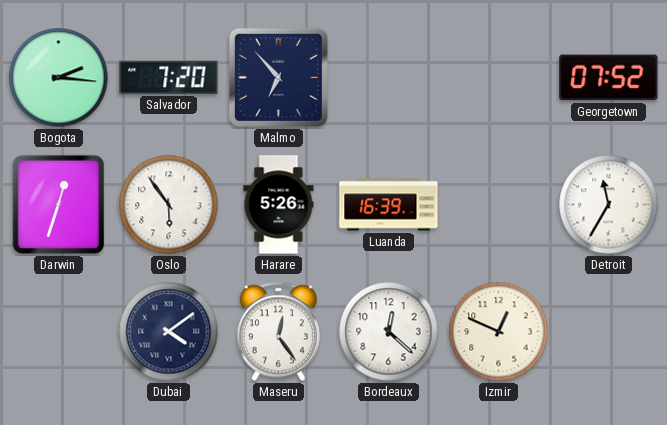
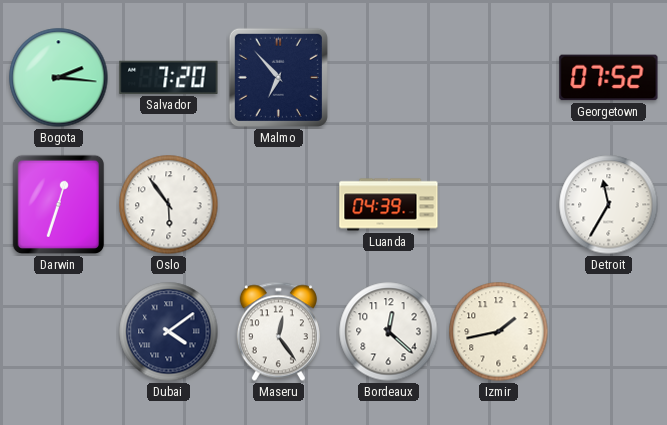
Harare: 5:26 -> none (279, 205)
Luanda: 16:39 -> 04:39 (389, 205)
Izmir: 12:49 -> 1:43 (499, 332)
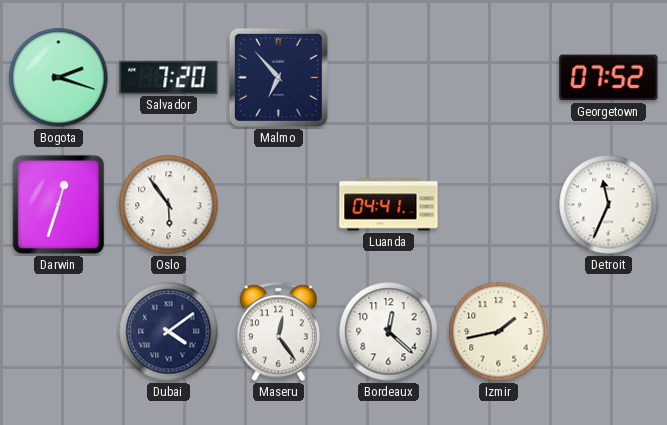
Bogota: 2:16 -> 2:18 (59, 78)
Luanda: 04:39 -> 04:41 (389, 205)
Detroit: 11:35 -> 11:34 (609, 205)
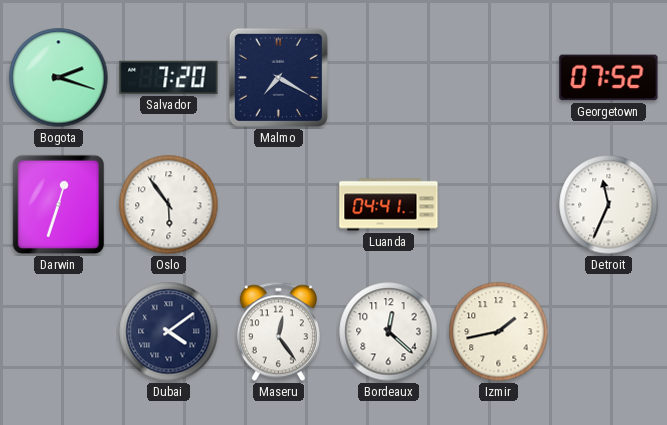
Malmo: 6:53 -> 7:20 (278, 77)
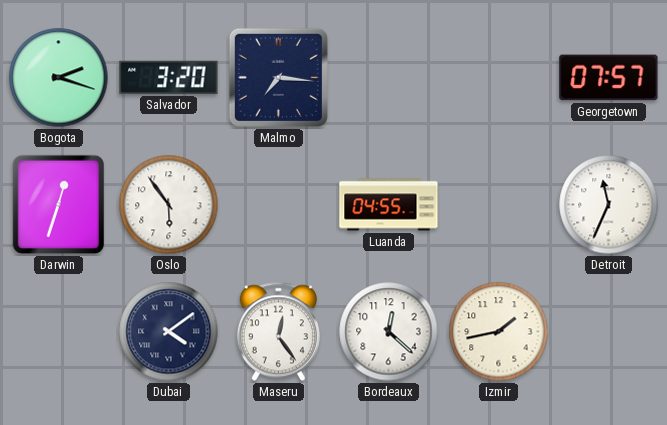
Salvador: 7:20 -> 3:20 (169, 77)
Malmo: 7:20 -> 7:16 (278, 77)
Georgetown: 07:52 -> 07:57 (609, 78)
Luanda: 04:41 -> 04:55 (389, 205)
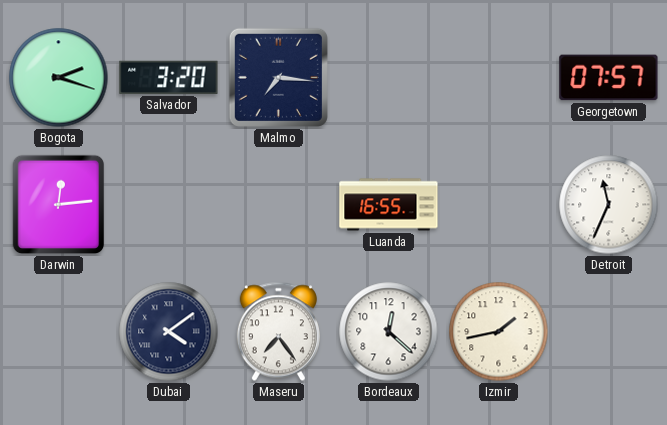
Darwin: 12:33 -> 12:14 (59, 205)
Oslo: 5:54 -> none (169, 205)
Luanda: 04:55 -> 16:55 (389, 205)
Maseru: 12:24 -> 7:24 (278, 332)
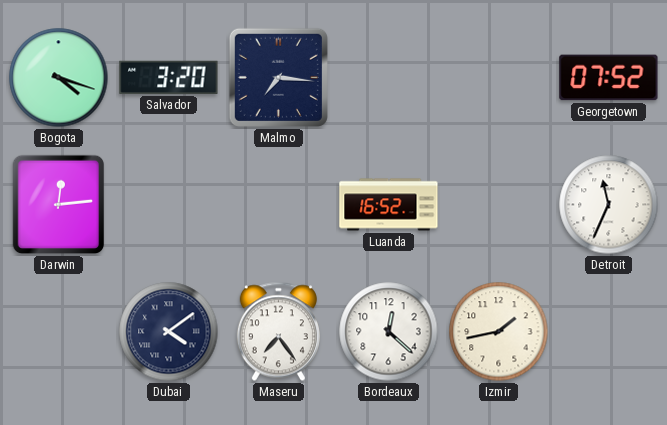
Bogota: 2:18 -> 4:18 (59, 78)
Georgetown: 07:57 -> 07:52 (609, 78)
Luanda: 16:55 -> 16:52 (389, 205)
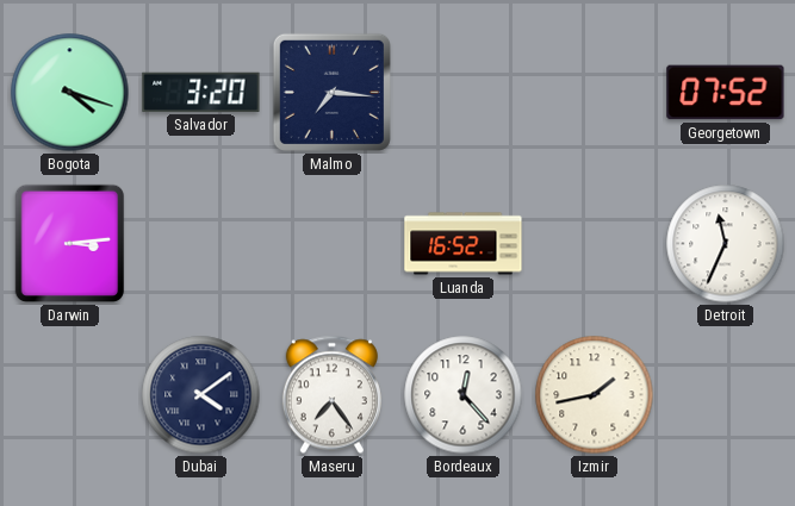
Darwin: 12:14 -> 3:14 (70, 244)
Bordeaux: 12:22 -> 12:23 (464, 395)
